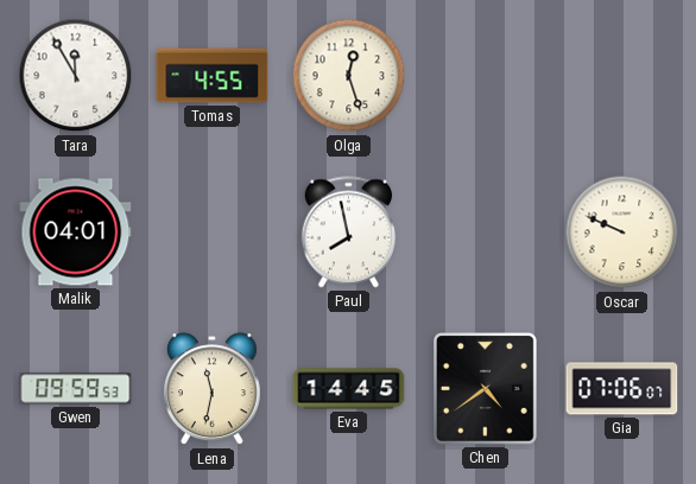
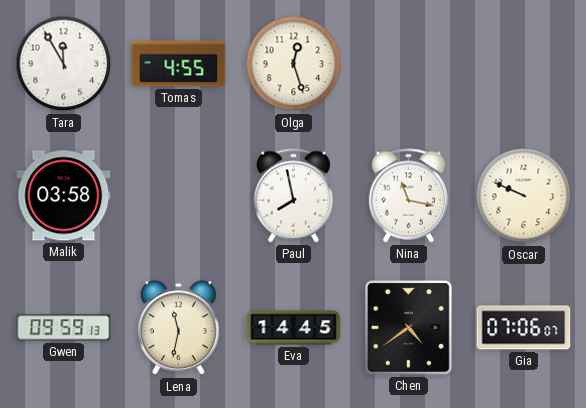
Malik: 04:01 -> 03:58 (64, 196)
Nina: none -> 11:17 (408, 196)
Gwen: 09:59:53 -> 09:59:13 (64, 328)
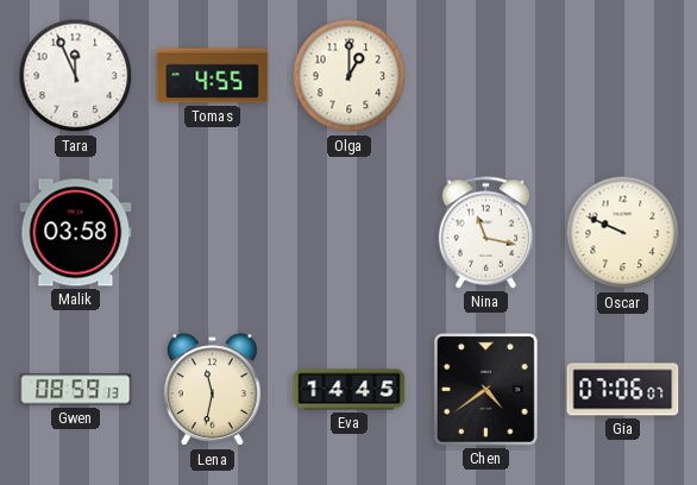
Tara: 11:55 -> 11:56 (76, 76)
Olga: 12:27 -> 1:00 (350, 76)
Paul: 7:58 -> none (293, 196)
Gwen: 09:59 -> 08:59 (76, 390)
